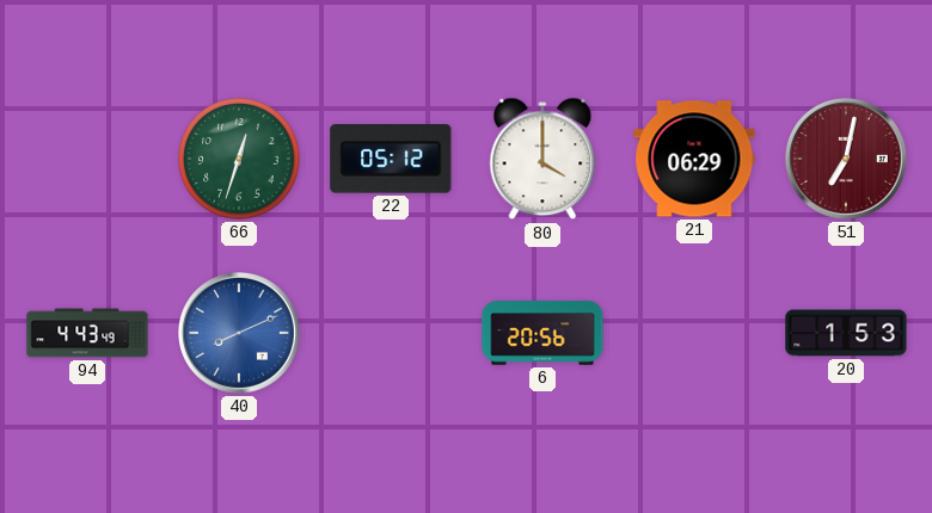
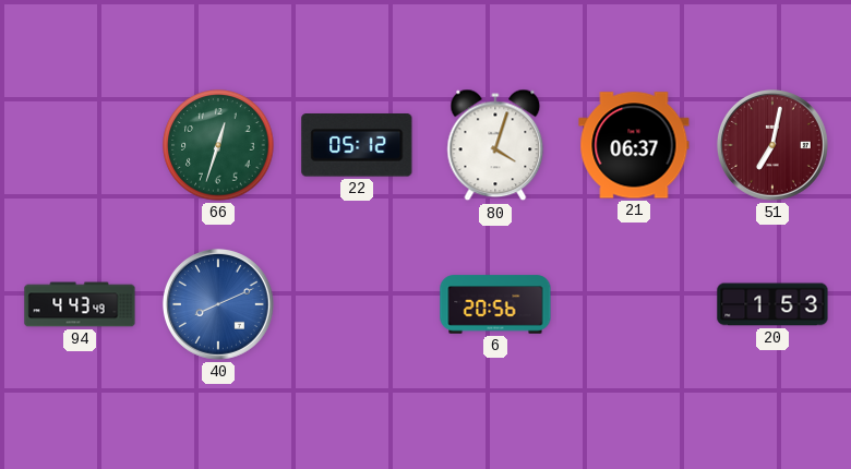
80: 4:00 -> 4:03 (495, 145)
21: 06:29 -> 06:37 (634, 145)
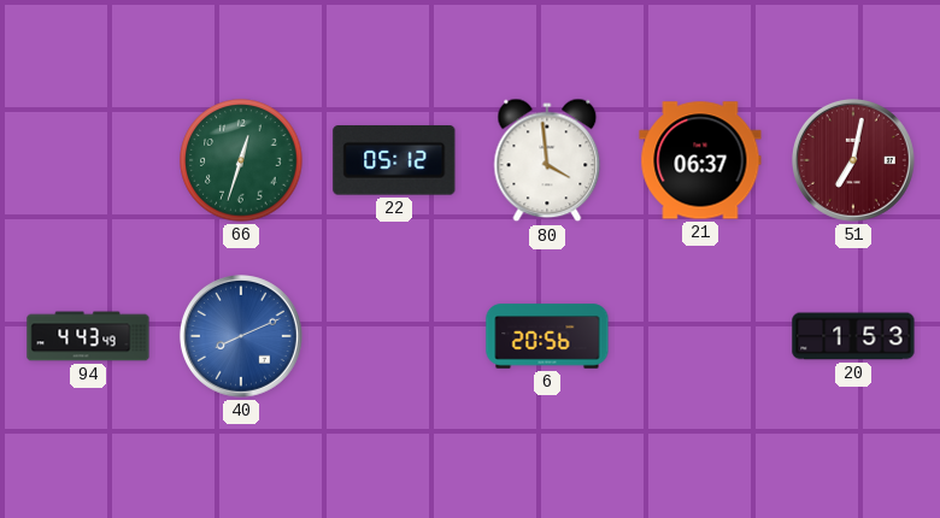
80: 4:03 -> 3:59 (547, 160)
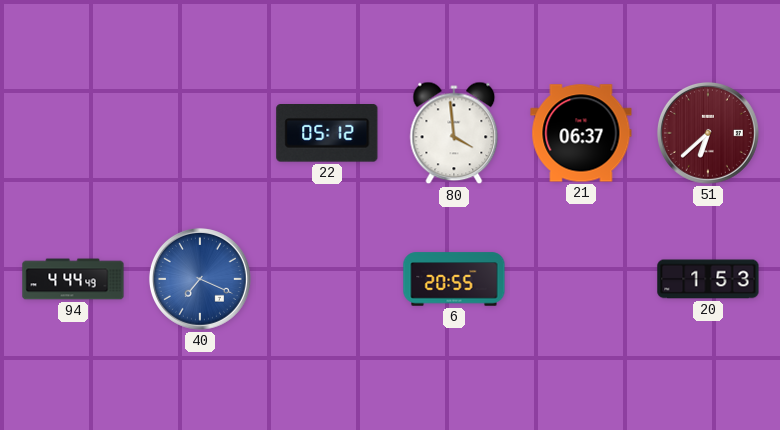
66: 12:33 -> none (241, 160)
51: 7:02 -> 6:38 (708, 133)
94: 4:43 -> 4:44 (73, 279)
40: 8:11 -> 7:19 (200, 279)
6: 20:56 -> 20:55 (454, 279)
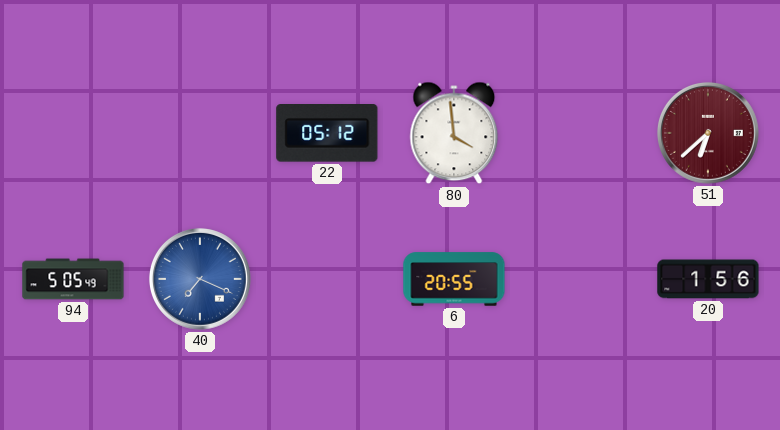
21: 06:37 -> none (581, 133)
94: 4:44 -> 5:05 (73, 279)
20: 1:53 -> 1:56 (708, 279)
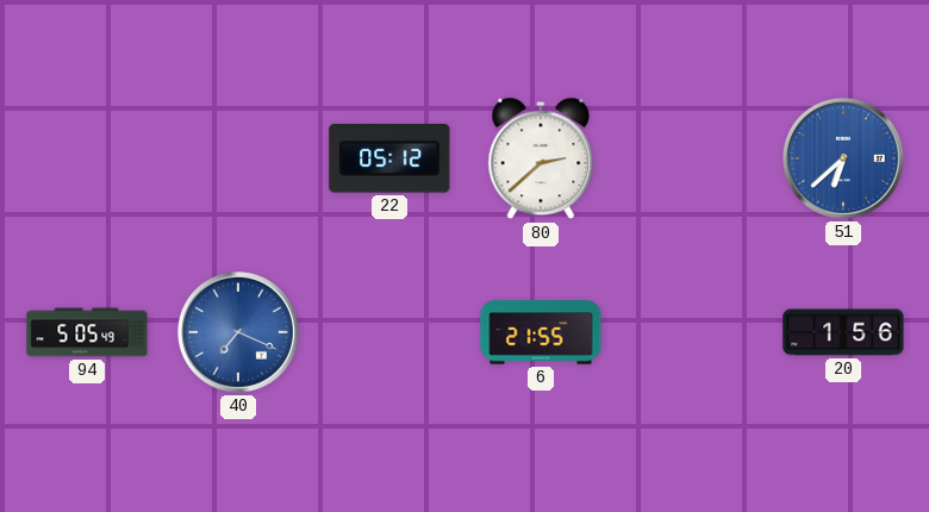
80: 3:59 -> 2:38 (541, 158)
51 dial: burgundy -> blue (843, 158)
6: 20:55 -> 21:55 (541, 332)
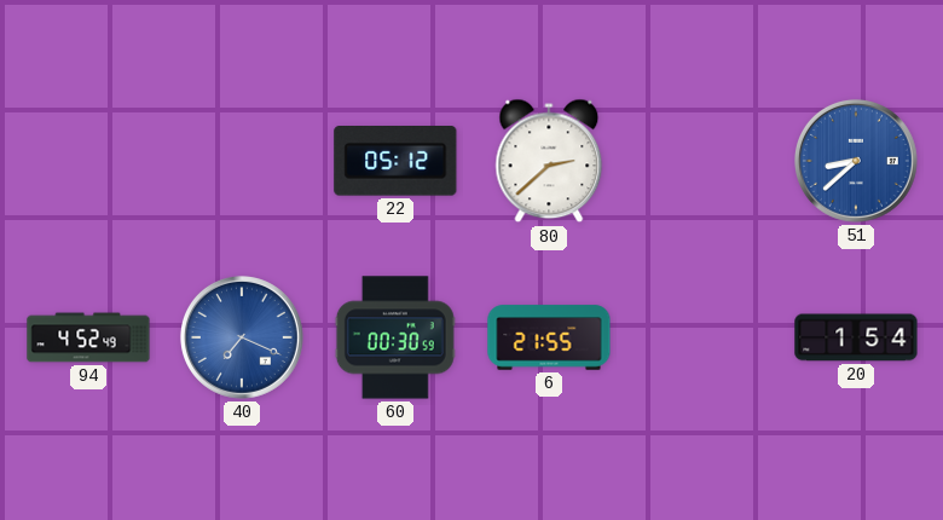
51: 6:38 -> 8:38 (856, 161)
94: 5:05 -> 4:52 (88, 337)
60: none -> 00:30 (395, 337)
20: 1:56 -> 1:54 (856, 337)
